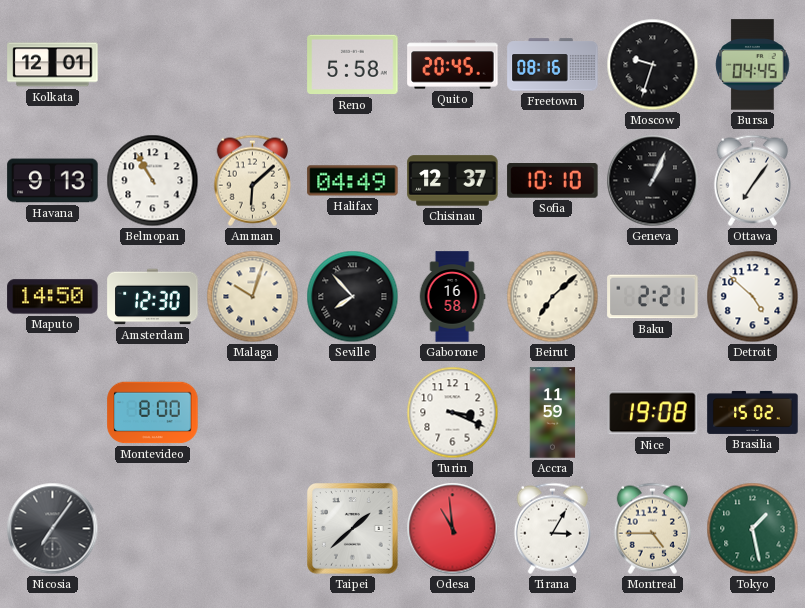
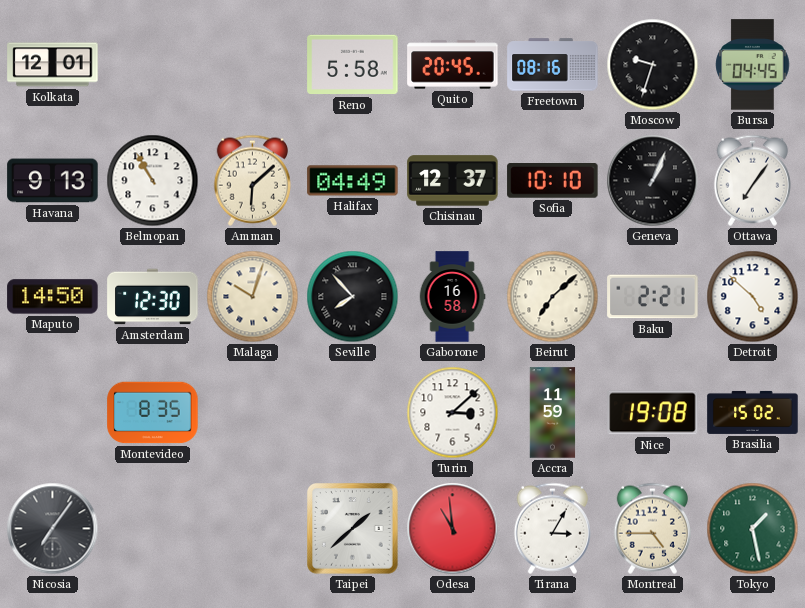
Montevideo: 8:00 -> 8:35 (153, 413)
Turin: 3:19 -> 3:08 (453, 413)
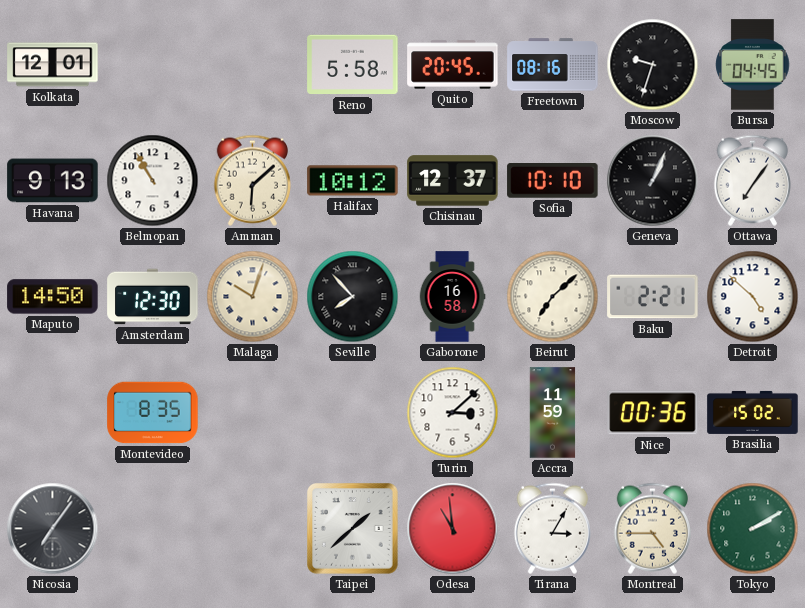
Halifax: 04:49 -> 10:12 (353, 181)
Nice: 19:08 -> 00:36 (653, 413)
Tokyo: 1:28 -> 2:10 (753, 529)
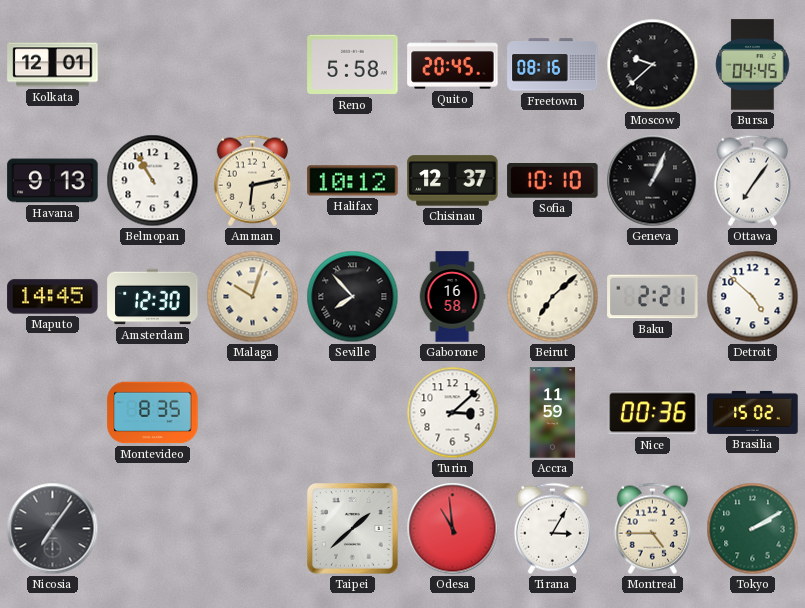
Moscow: 9:33 -> 9:38 (653, 65)
Amman: 6:08 -> 6:13 (252, 180)
Maputo: 14:50 -> 14:45 (53, 297)
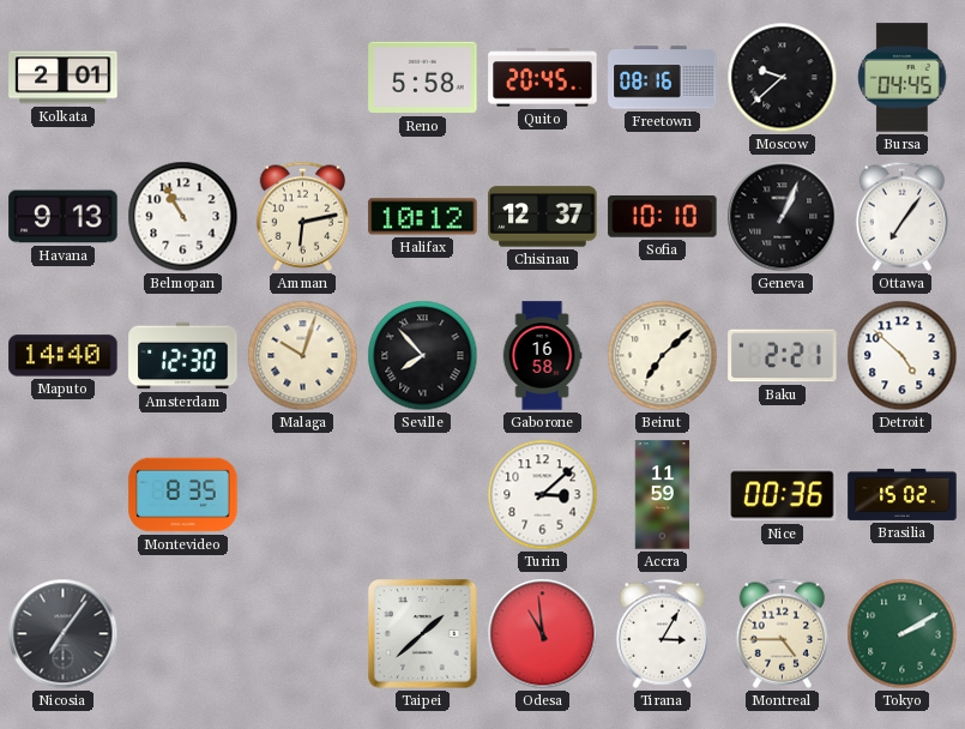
Kolkata: 12:01 -> 2:01 (64, 78)
Maputo: 14:45 -> 14:40 (64, 356)
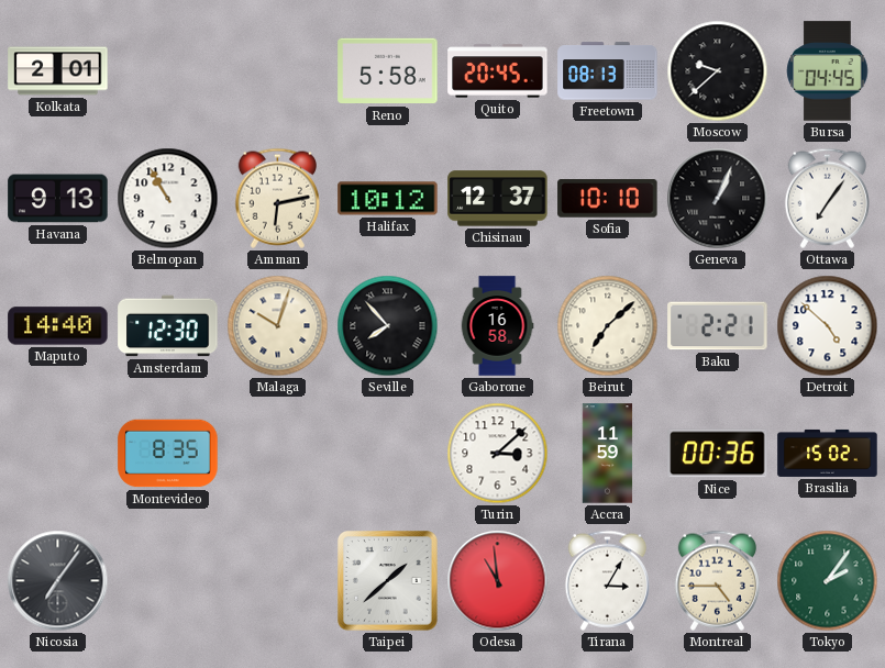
Freetown: 08:16 -> 08:13 (608, 71)
Tokyo: 2:10 -> 2:06 (828, 581)
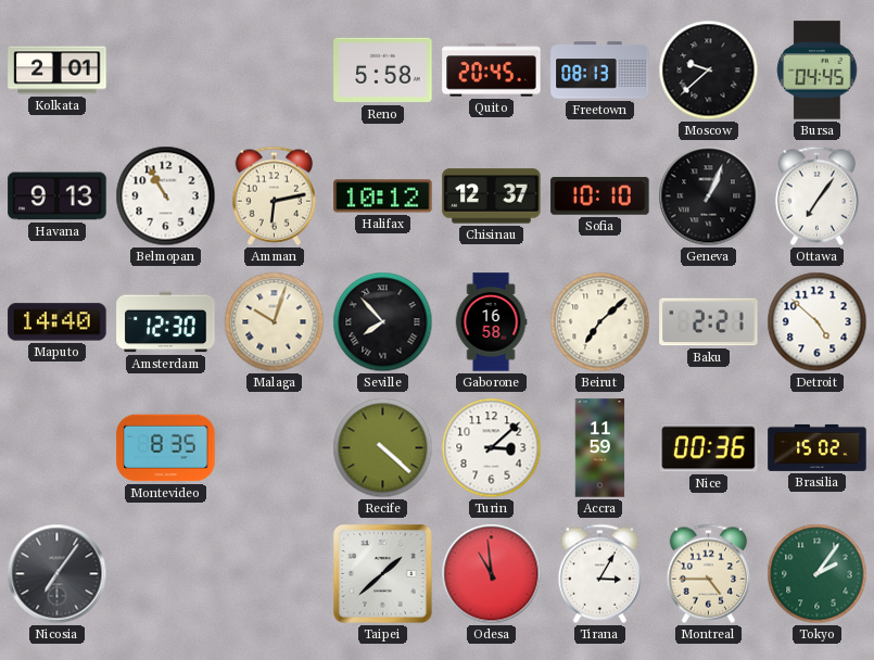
Recife: none -> 4:22 (383, 448)
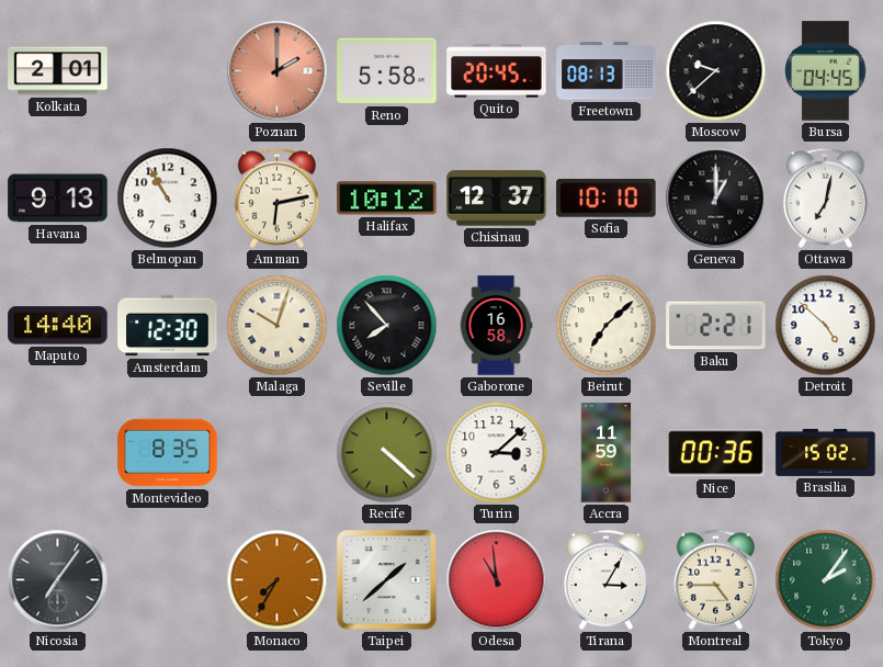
Poznan: none -> 2:00 (278, 71)
Geneva: 1:04 -> 1:00 (716, 199)
Ottawa: 7:06 -> 7:02 (825, 197)
Monaco: none -> 7:35 (278, 580)
